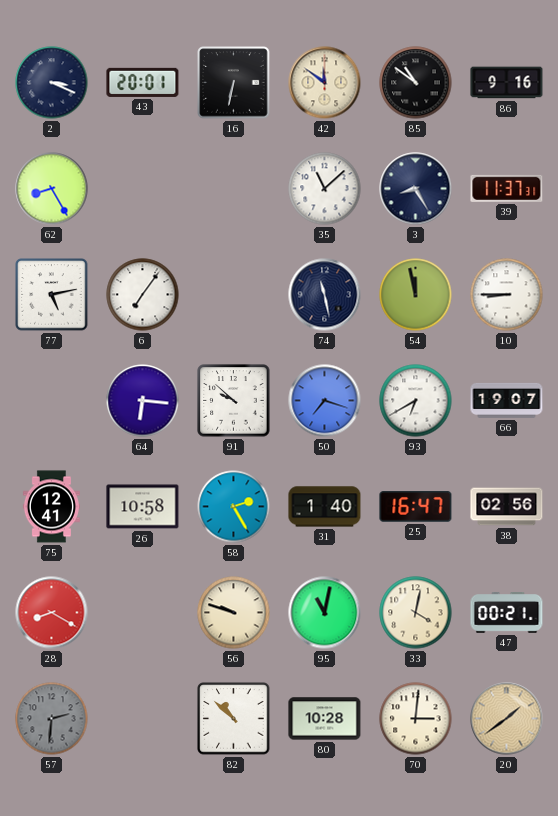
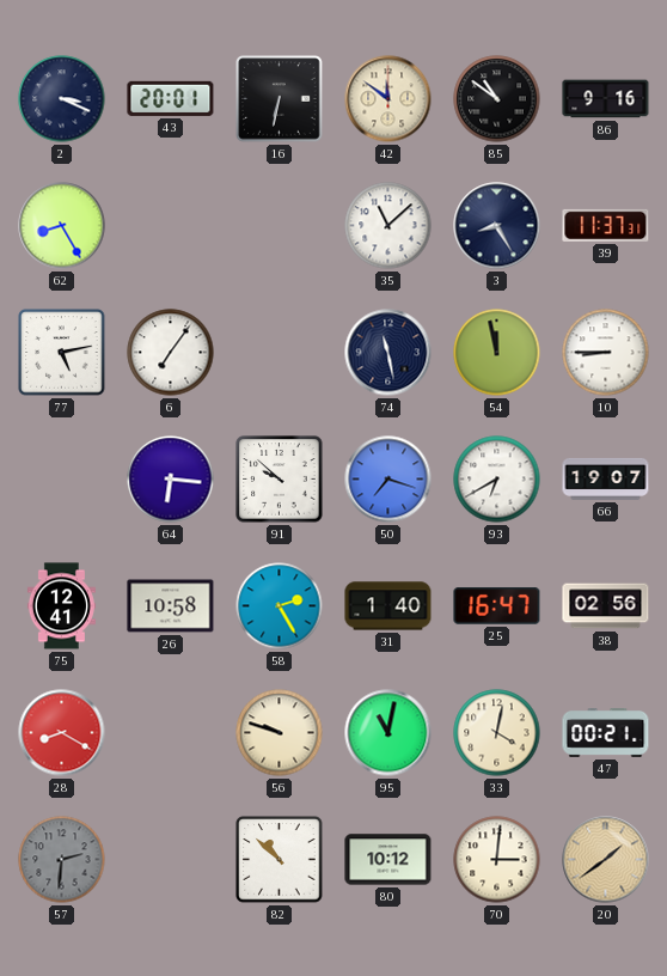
80: 10:28 -> 10:12 (388, 860)
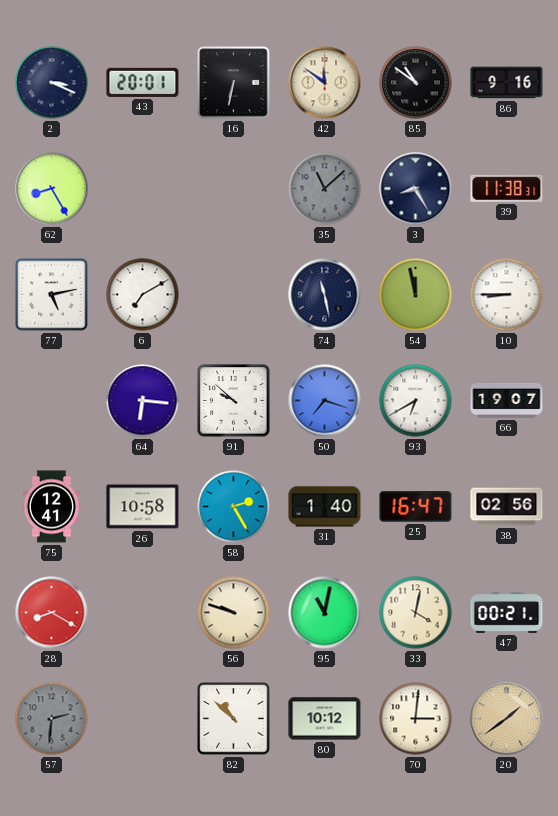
35 dial: white -> grey (325, 189)
39: 11:37 -> 11:38 (507, 188)
6: 7:06 -> 7:10 (143, 295)
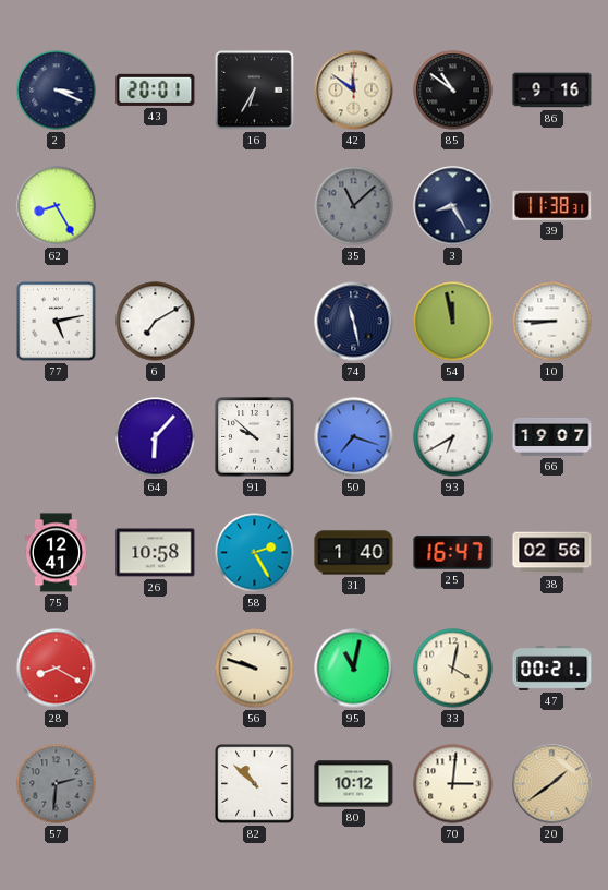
16: 6:32 -> 6:35 (255, 91)
64: 6:16 -> 6:07 (156, 437)
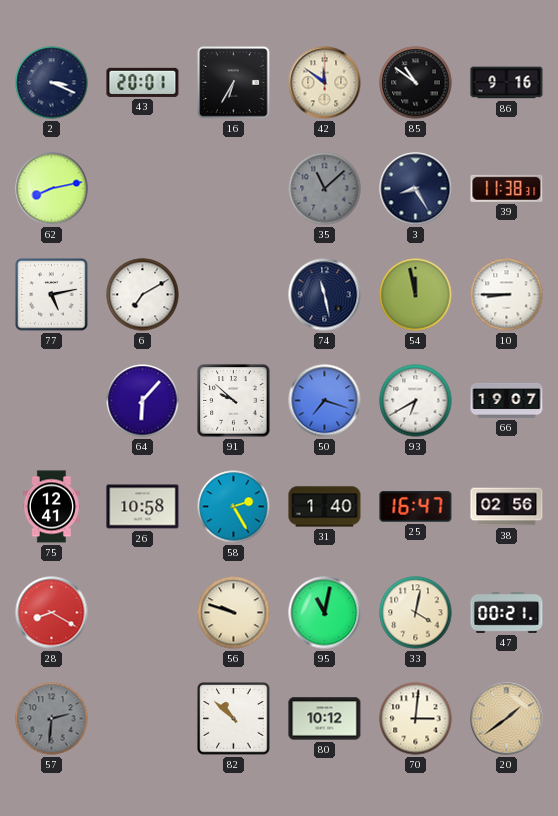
62: 8:25 -> 8:13 (52, 189)
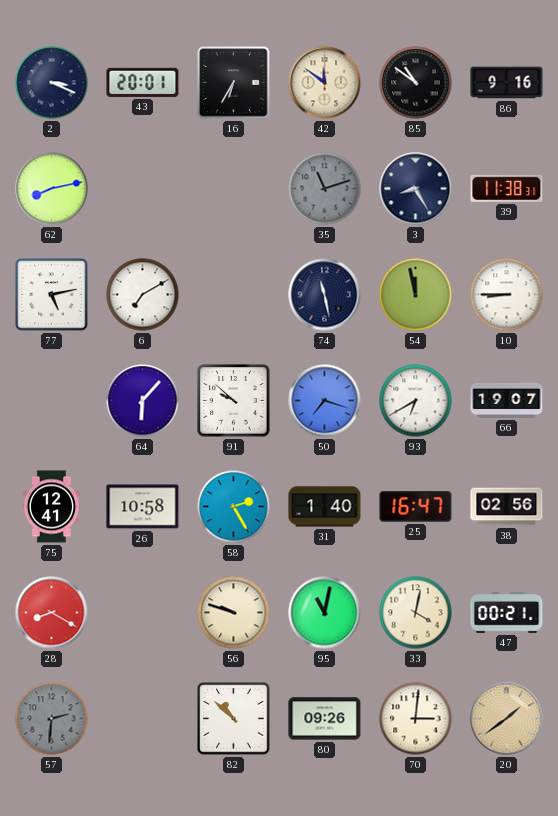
35: 11:08 -> 11:12 (325, 189)
80: 10:12 -> 09:26 (325, 719)
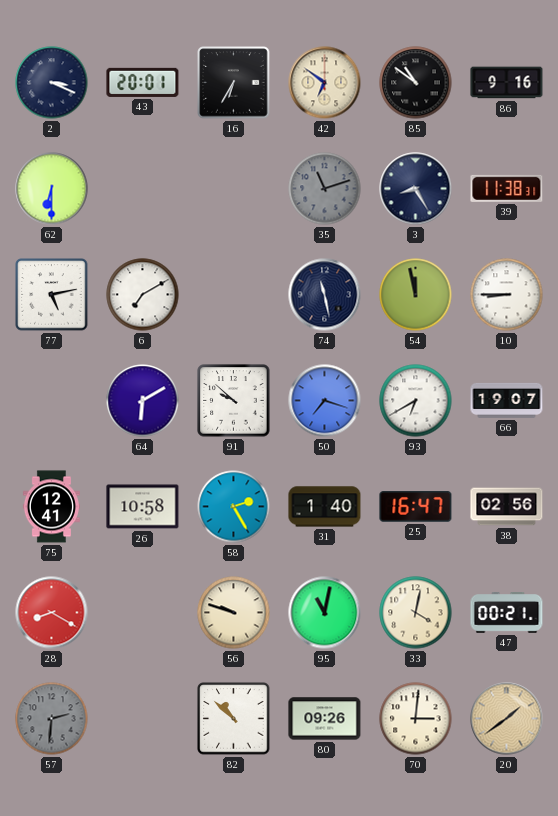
42: 11:51 -> 6:51 (325, 83)
62: 8:13 -> 6:30 (52, 189)
64: 6:07 -> 6:10 (143, 401)
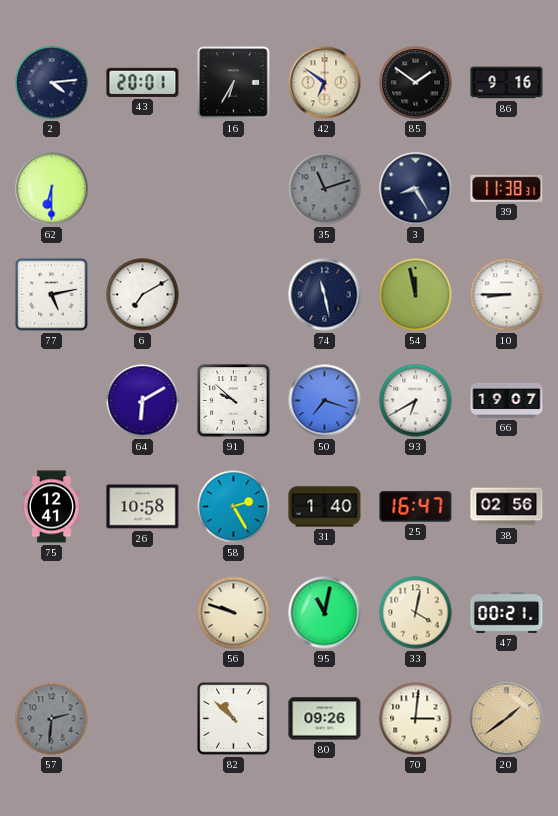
2: 3:19 -> 4:14 (52, 83)
85: 10:51 -> 1:51 (416, 83)
28: 8:20 -> none (52, 613)
